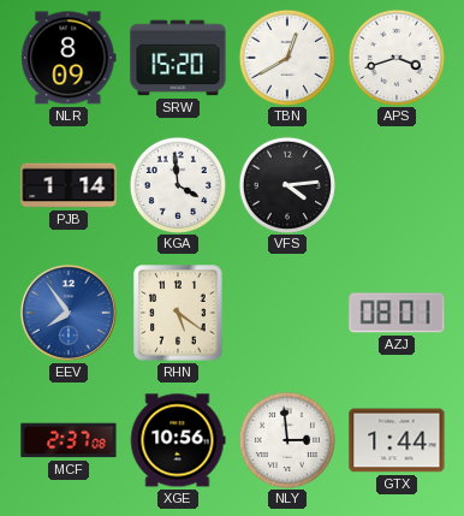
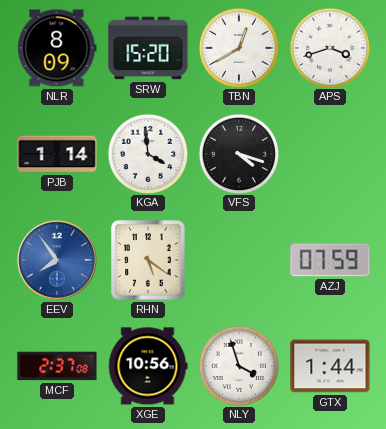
VFS: 4:14 -> 4:18 (238, 153)
AZJ: 08:01 -> 07:59 (330, 260)
NLY: 2:59 -> 3:57 (238, 365)
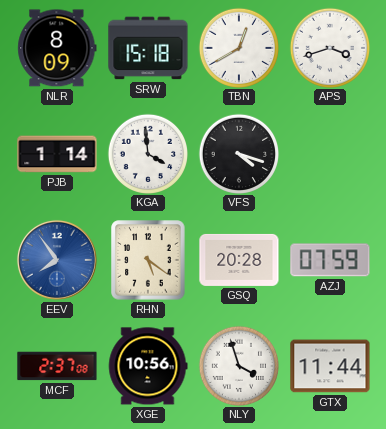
SRW: 15:20 -> 15:18 (148, 48)
GSQ: none -> 20:28 (239, 260)
GTX: 1:44 -> 11:44 (330, 366)
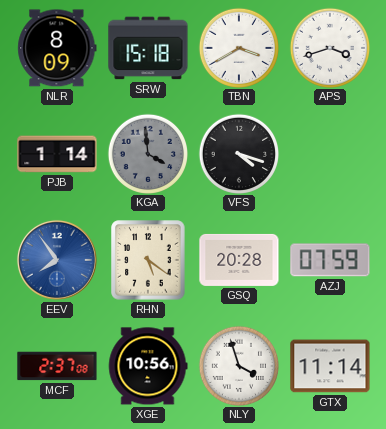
TBN: 12:40 -> 3:40 (238, 47)
KGA dial: white -> grey (147, 153)
GTX: 11:44 -> 11:14 (330, 366)
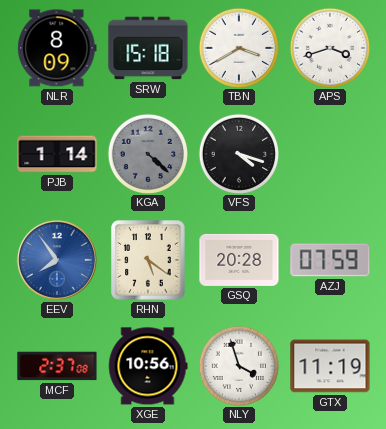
KGA: 3:59 -> 4:22 (147, 153)
GTX: 11:14 -> 11:19 (330, 366)
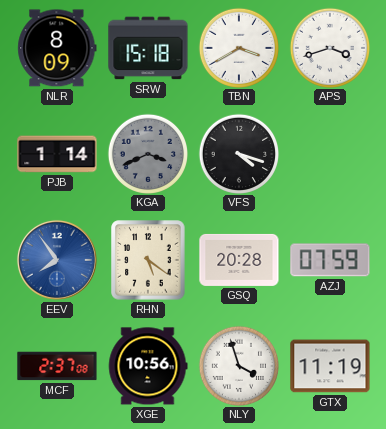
KGA: 4:22 -> 3:41 (147, 153)
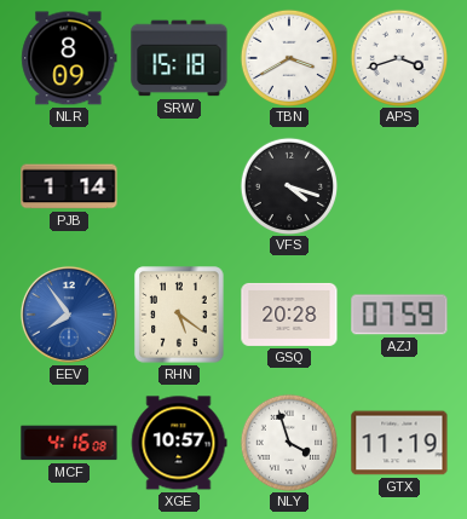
KGA: 3:41 -> none (147, 153)
MCF: 2:37 -> 4:16 (69, 443)
XGE: 10:56 -> 10:57 (179, 443)
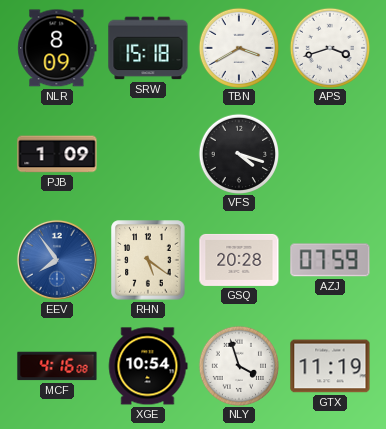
PJB: 1:14 -> 1:09 (57, 154)
XGE: 10:57 -> 10:54 (148, 366)
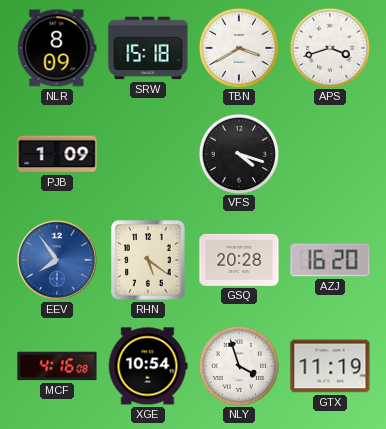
AZJ: 07:59 -> 16:20 (330, 260)
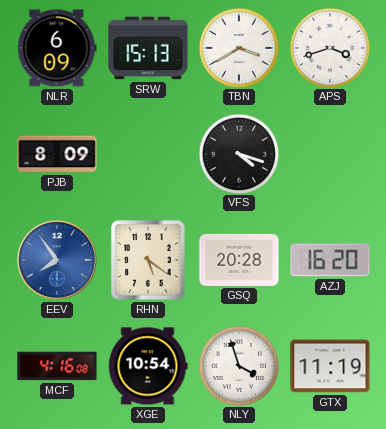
NLR: 8:09 -> 6:09 (57, 48)
SRW: 15:18 -> 15:13 (148, 48)
PJB: 1:09 -> 8:09 (57, 154)
